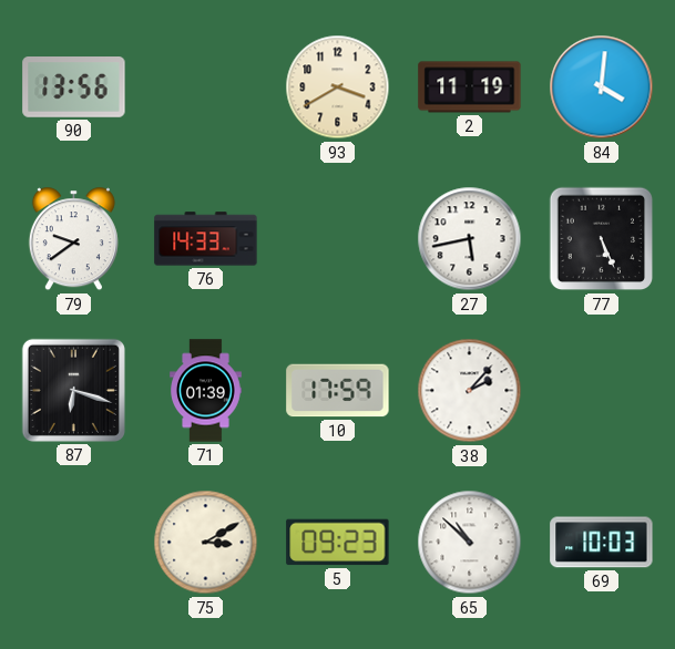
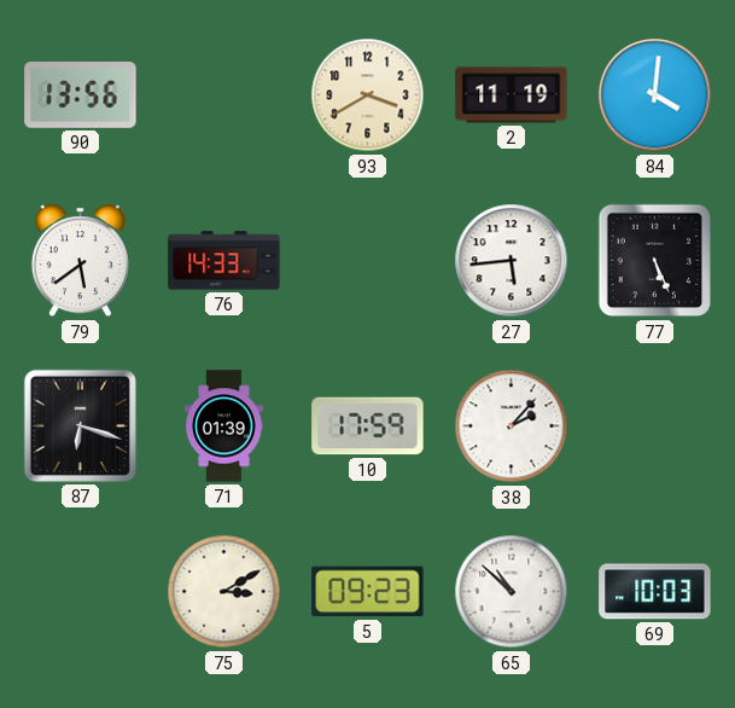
79: 9:39 -> 5:39 (80, 261)
27: 5:43 -> 5:44 (512, 261)
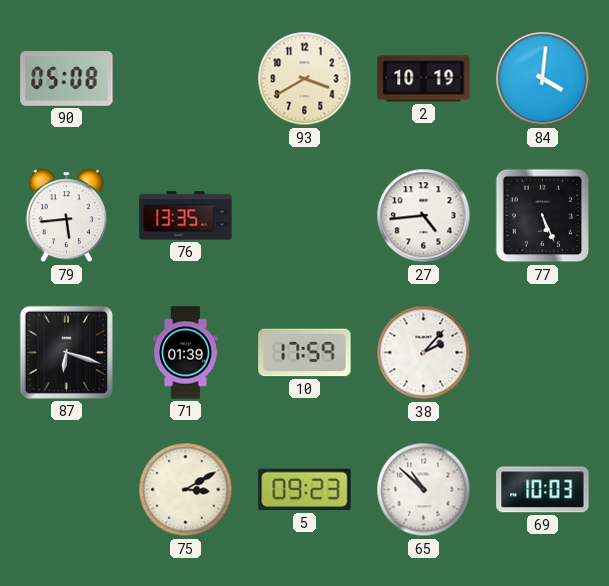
90: 13:56 -> 05:08 (67, 79)
2: 11:19 -> 10:19 (424, 79)
79: 5:39 -> 5:44 (66, 216)
76: 14:33 -> 13:35 (186, 216)
27: 5:44 -> 4:44 (424, 216)
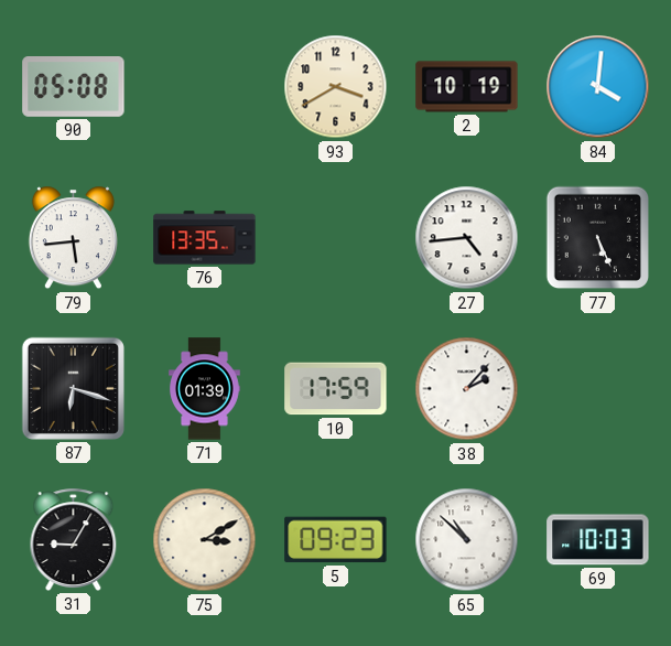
31: none -> 9:05 (74, 539)
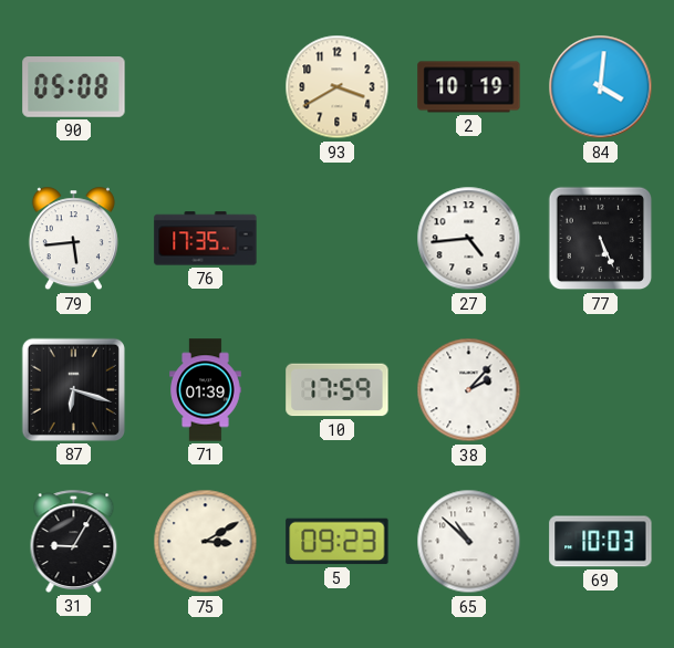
76: 13:35 -> 17:35 (206, 239)
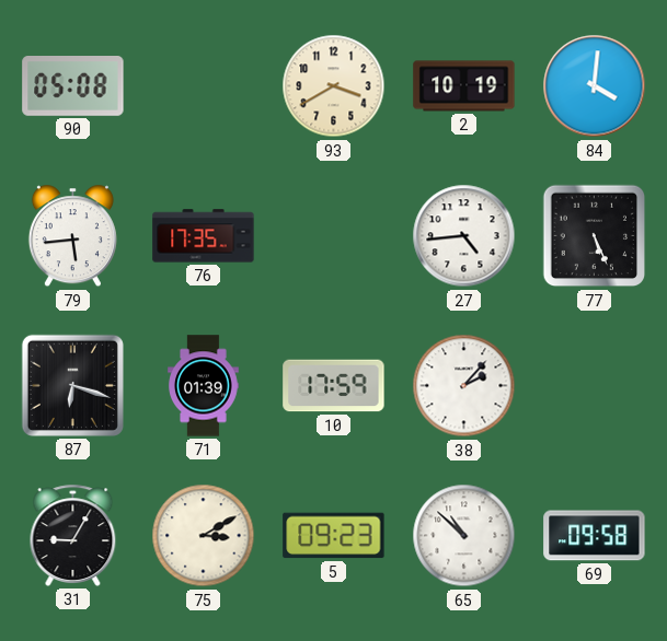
69: 10:03 -> 09:58 (595, 536)
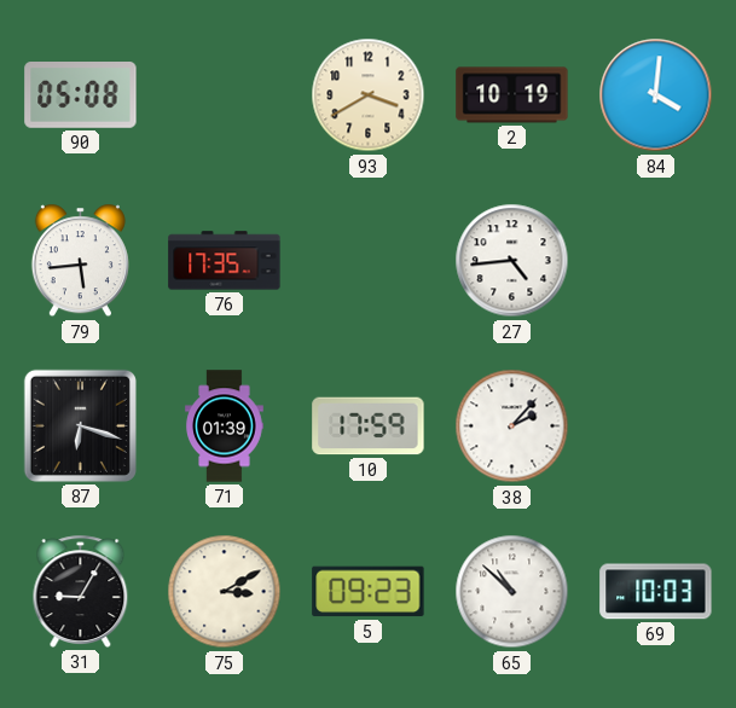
77: 5:26 -> none (595, 236)
69: 09:58 -> 10:03 (656, 592)
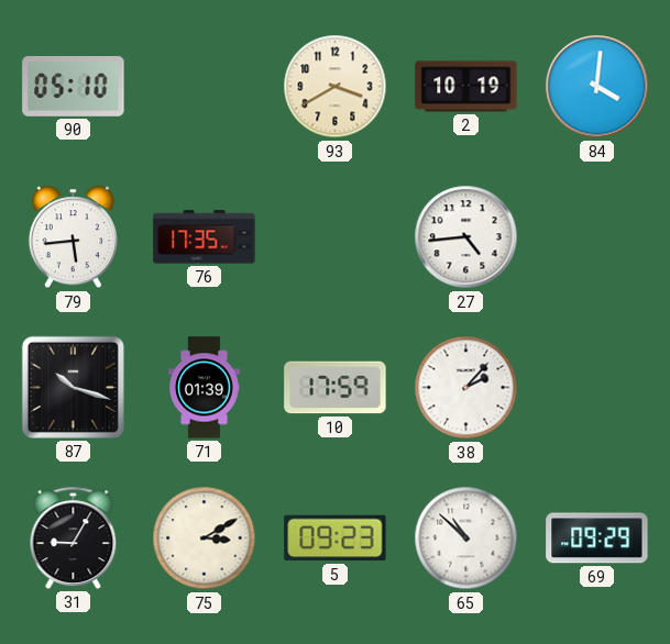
90: 05:08 -> 05:10 (74, 87)
87: 6:18 -> 10:18 (73, 387)
69: 10:03 -> 09:29 (597, 538)
